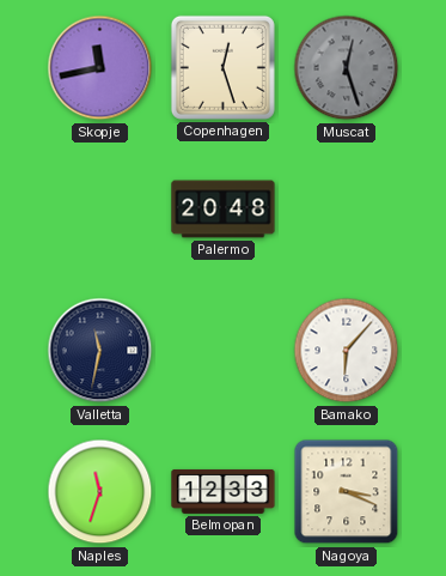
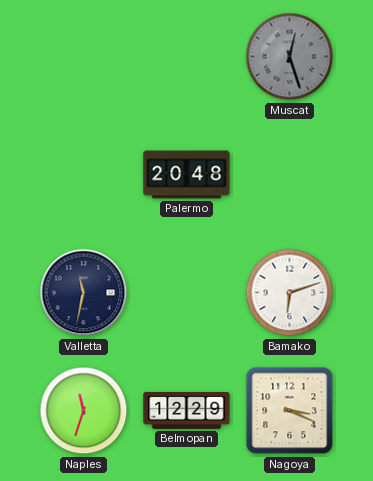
Skopje: 11:43 -> none (100, 68)
Copenhagen: 12:27 -> none (222, 67)
Bamako: 6:07 -> 6:12 (290, 293)
Belmopan: 12:33 -> 12:29 (187, 410)
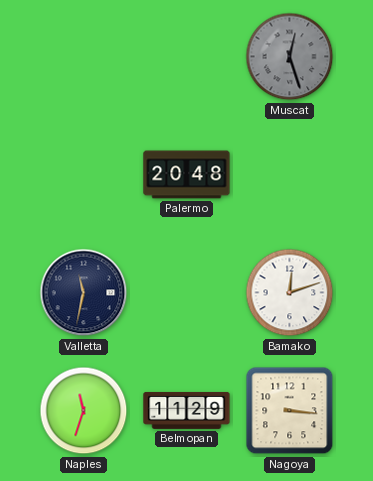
Bamako: 6:12 -> 12:12 (290, 293)
Belmopan: 12:29 -> 11:29 (187, 410)
Nagoya: 3:19 -> 3:16 (290, 411)
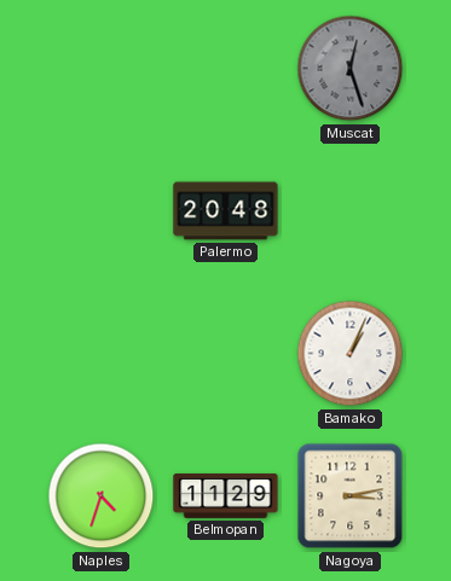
Valletta: 11:32 -> none (84, 293)
Bamako: 12:12 -> 1:04 (351, 354)
Naples: 11:33 -> 4:33 (102, 496)
Nagoya: 3:16 -> 3:13 (351, 496)
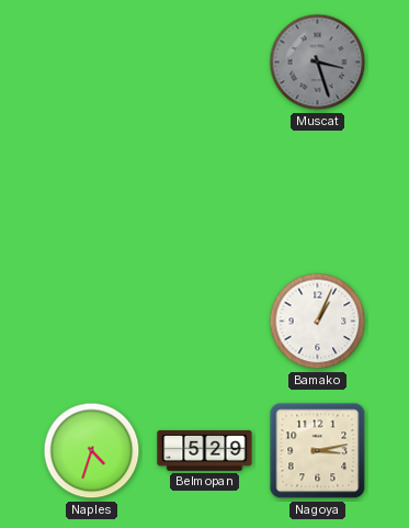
Muscat: 12:27 -> 3:27 (318, 63)
Palermo: 20:48 -> none (226, 211)
Belmopan: 11:29 -> 5:29 (205, 450)
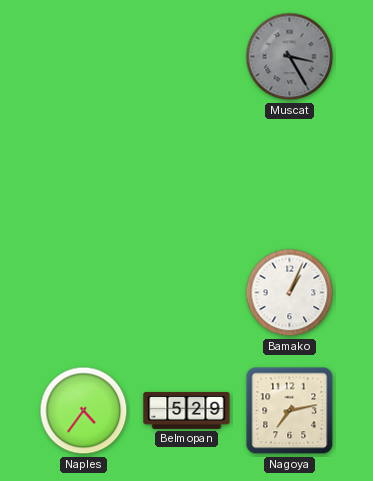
Muscat: 3:27 -> 3:25 (290, 57)
Naples: 4:33 -> 4:36 (84, 411)
Nagoya: 3:13 -> 7:13 (290, 411)
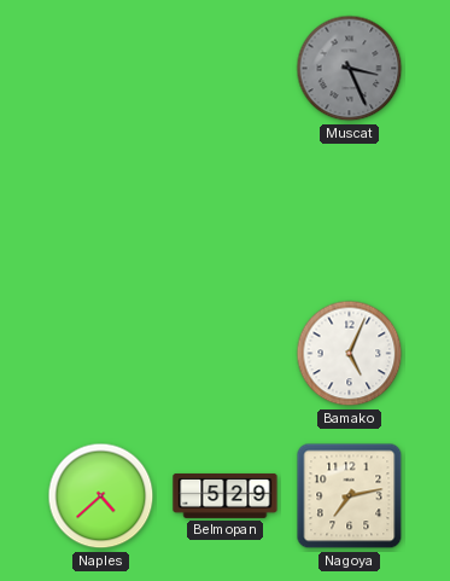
Muscat: 3:25 -> 3:26 (350, 69)
Bamako: 1:04 -> 5:04 (350, 354)
Naples: 4:36 -> 4:38 (101, 496)
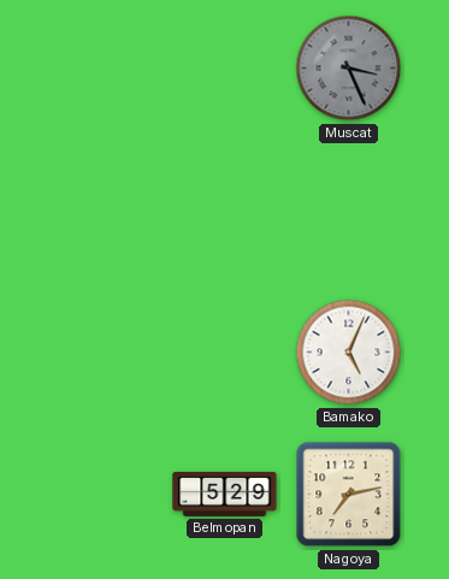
Naples: 4:38 -> none (101, 496)
